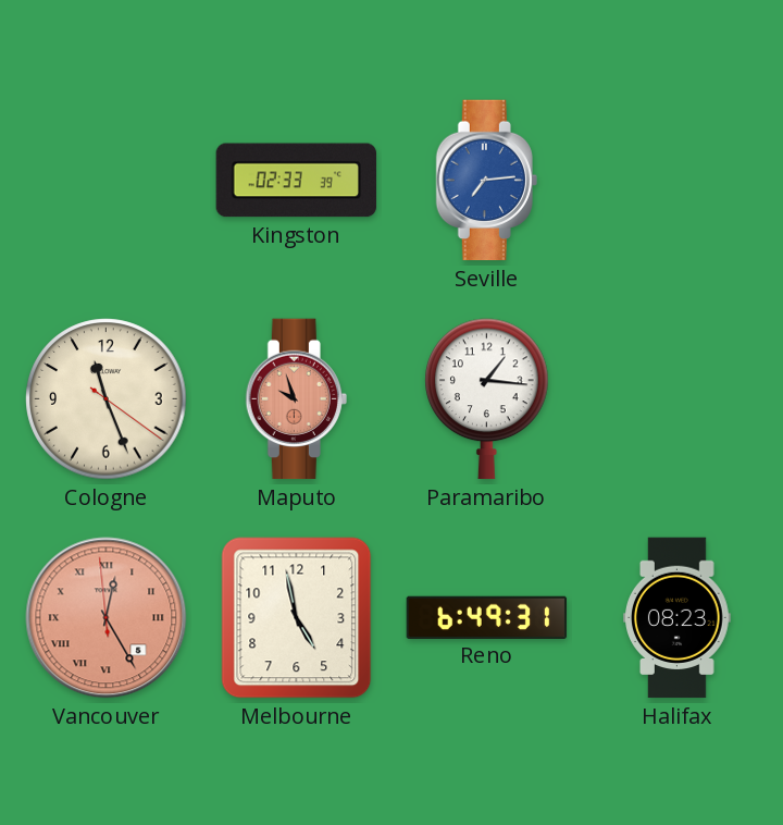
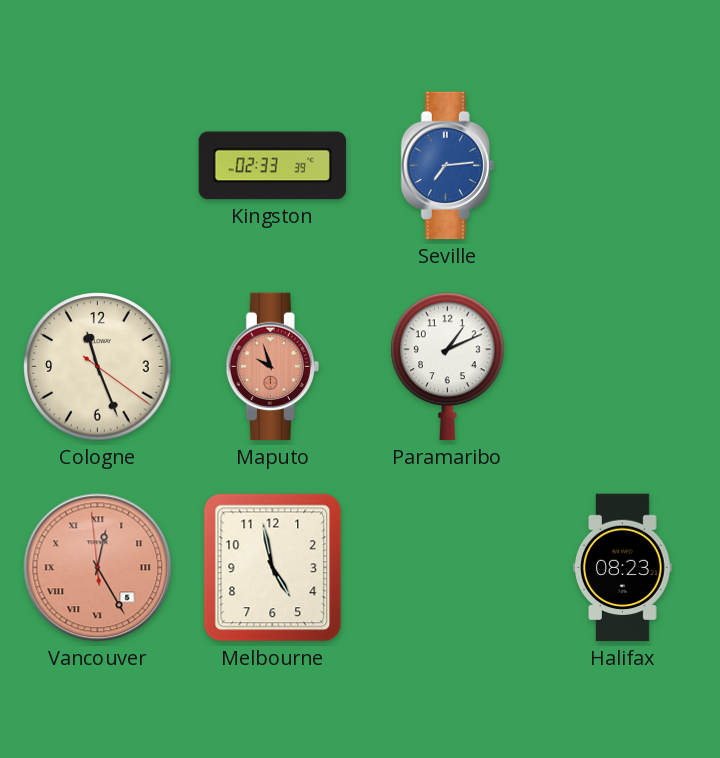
Paramaribo: 1:16 -> 1:11 (448, 367)
Reno: 6:49 -> none (487, 617)
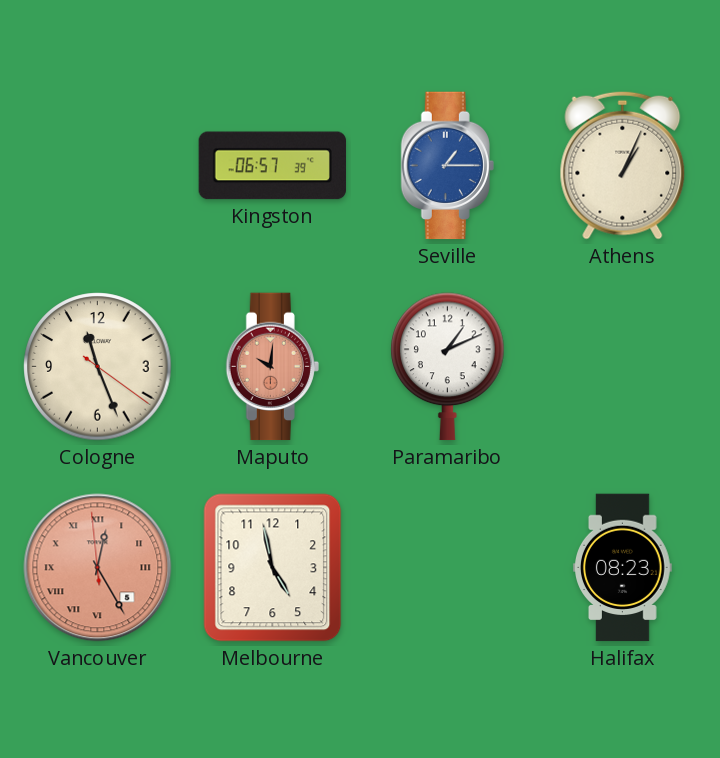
Kingston: 02:33 -> 06:57 (273, 166)
Seville: 7:14 -> 1:15 (447, 166)
Athens: none -> 1:04 (623, 165)
Maputo: 9:57 -> 10:01 (272, 367)
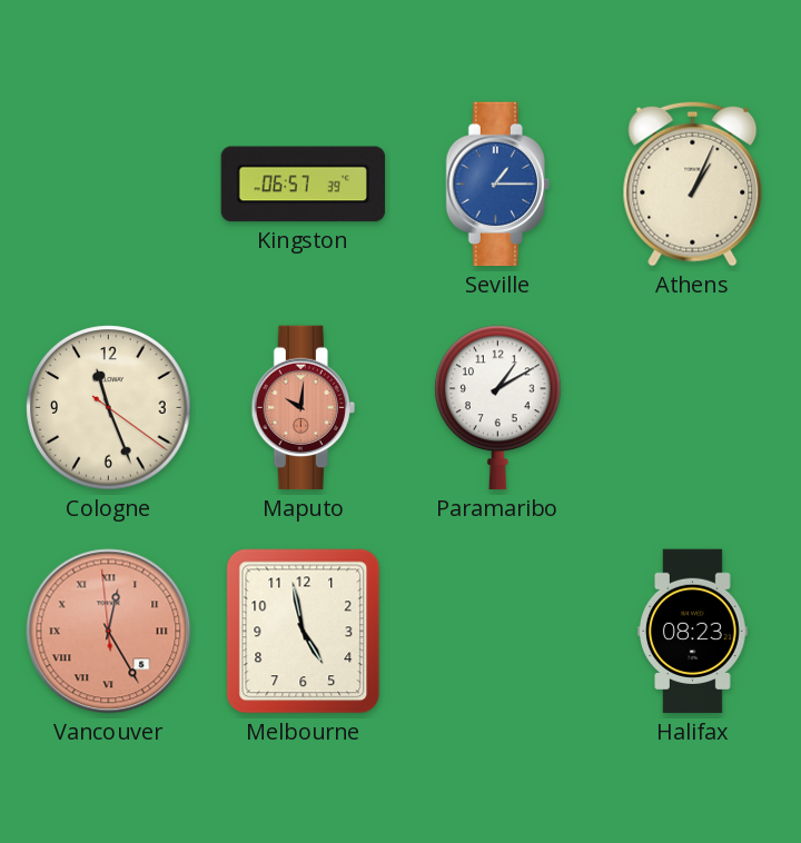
Paramaribo: 1:11 -> 1:10 (498, 408)
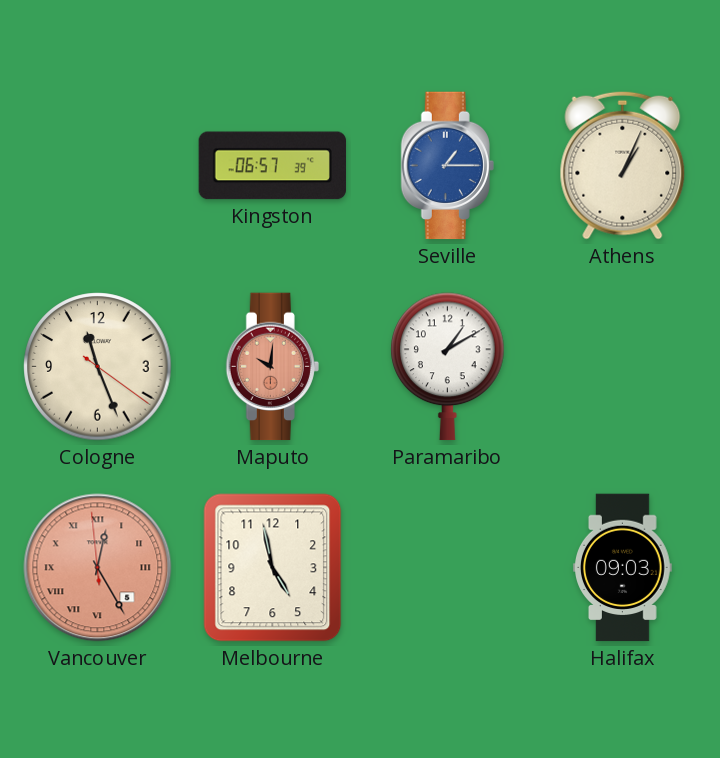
Halifax: 08:23 -> 09:03 (623, 568)
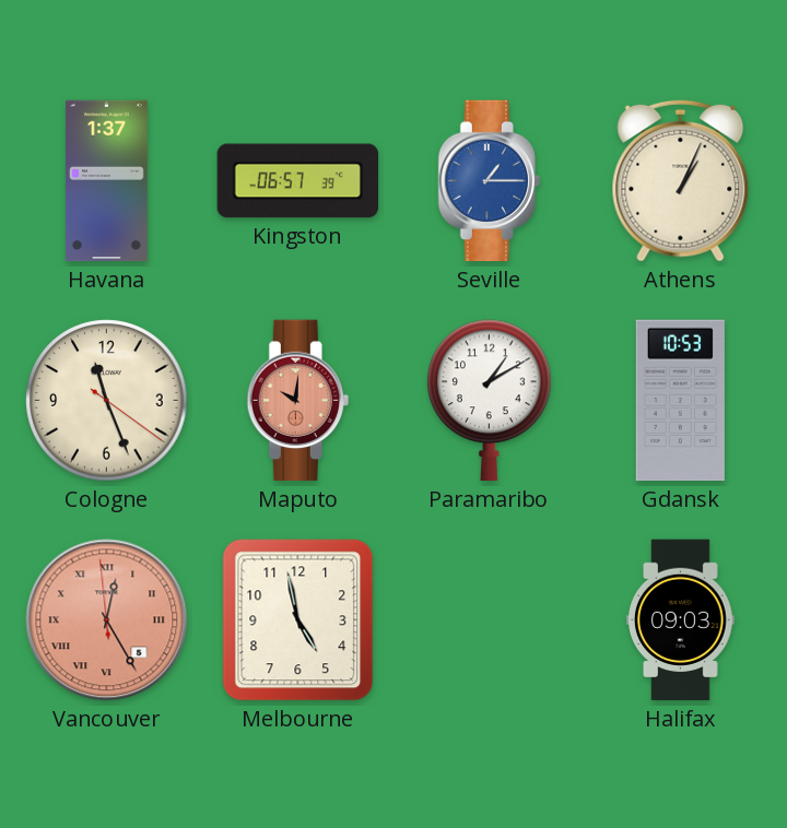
Havana: none -> 1:37 (106, 181)
Gdansk: none -> 10:53 (680, 401)
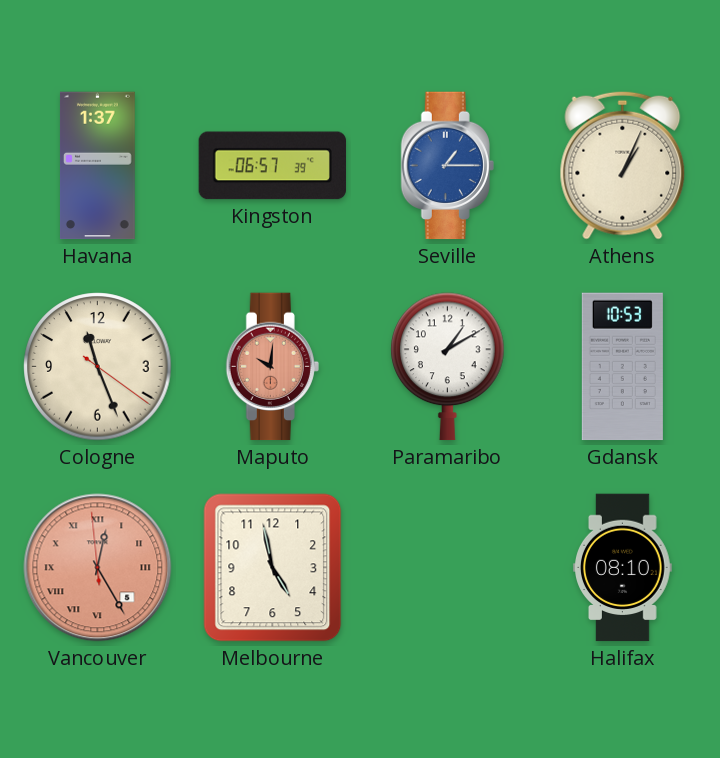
Halifax: 09:03 -> 08:10 (623, 568)
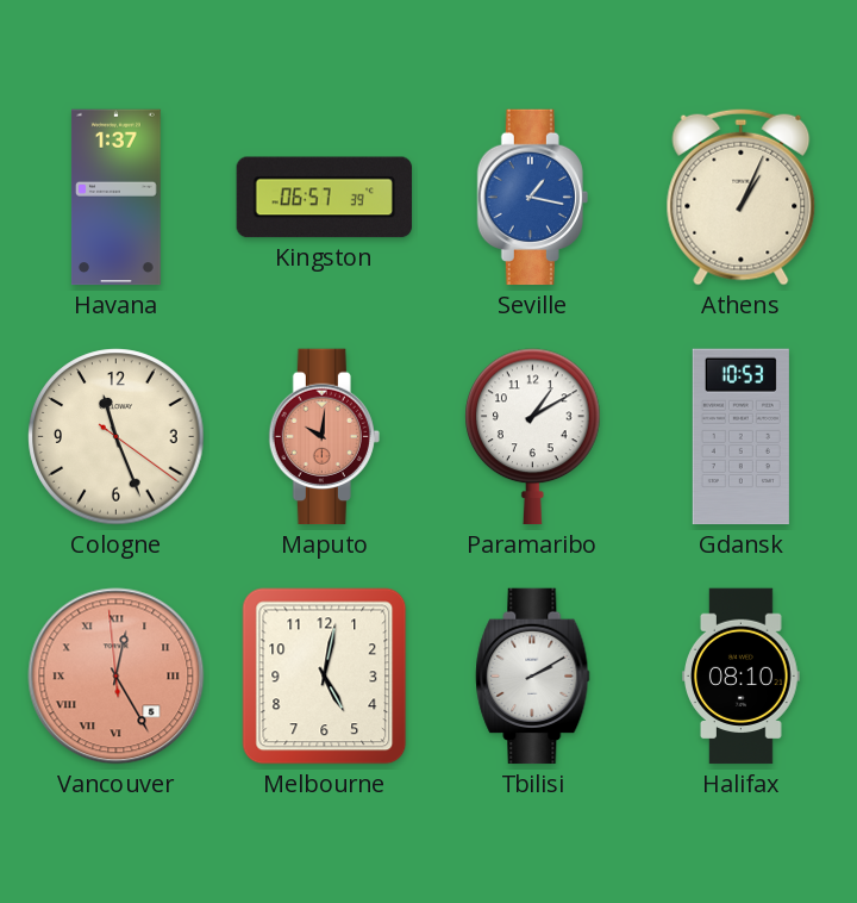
Seville: 1:15 -> 1:17 (532, 198)
Melbourne: 4:58 -> 5:02 (325, 677)
Tbilisi: none -> 2:10 (533, 677)
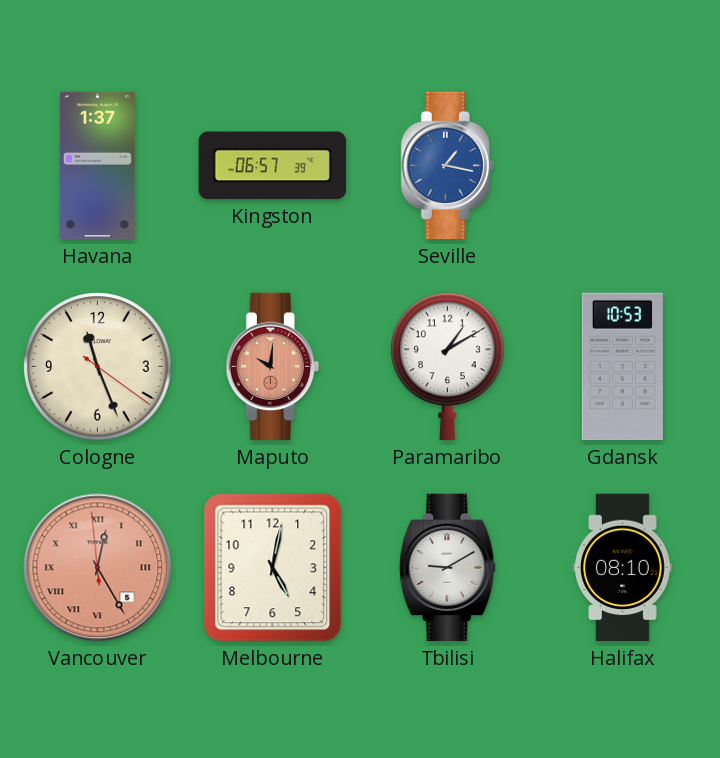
Athens: 1:04 -> none (742, 197)
Tbilisi: 2:10 -> 9:10 (448, 568)
